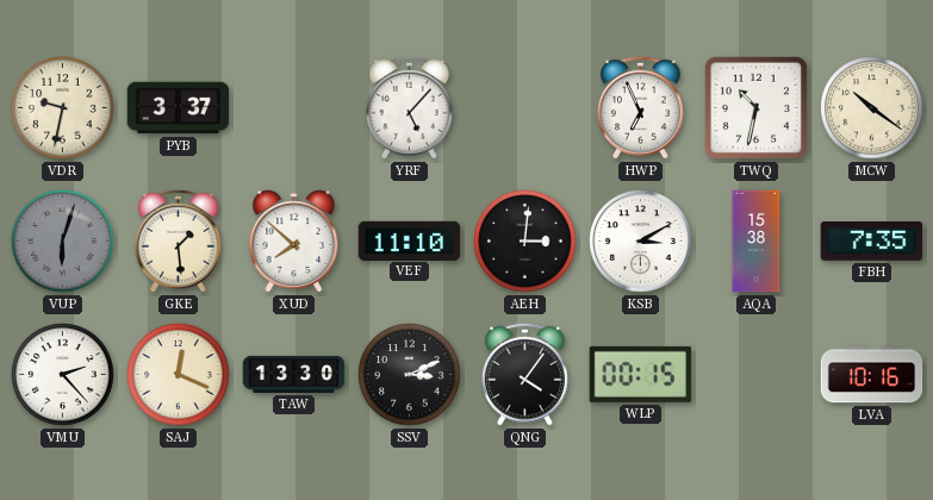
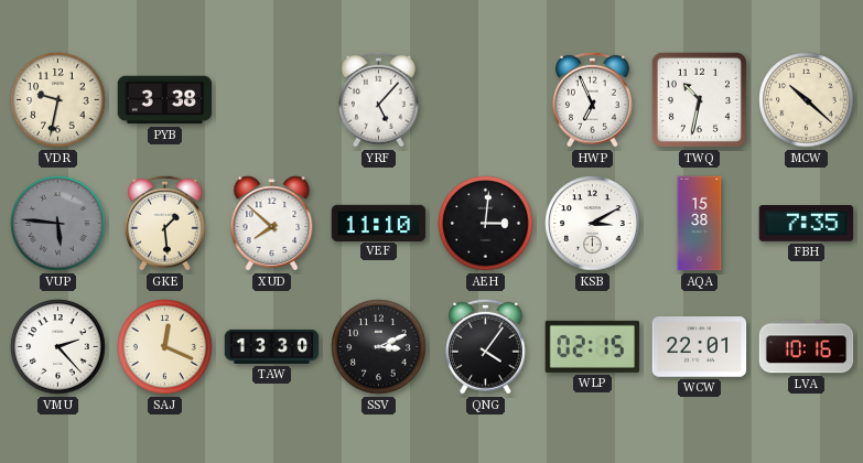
PYB: 3:37 -> 3:38 (165, 100)
MCW: 10:21 -> 10:22 (807, 100)
VUP: 6:03 -> 5:46 (58, 224)
WLP: 00:15 -> 02:15 (593, 346)
WCW: none -> 22:01 (700, 347)
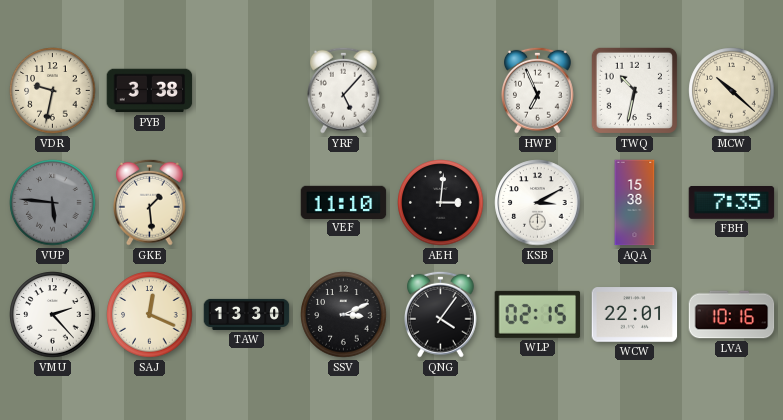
XUD: 7:52 -> none (272, 224)
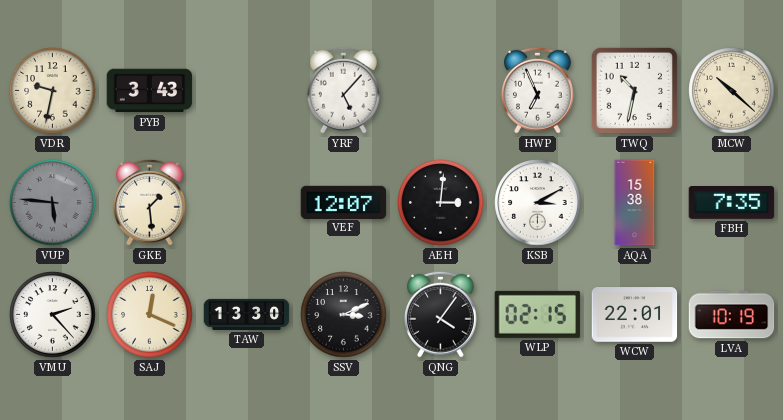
PYB: 3:38 -> 3:43 (150, 91)
VEF: 11:10 -> 12:07 (344, 202)
LVA: 10:16 -> 10:19 (732, 315)
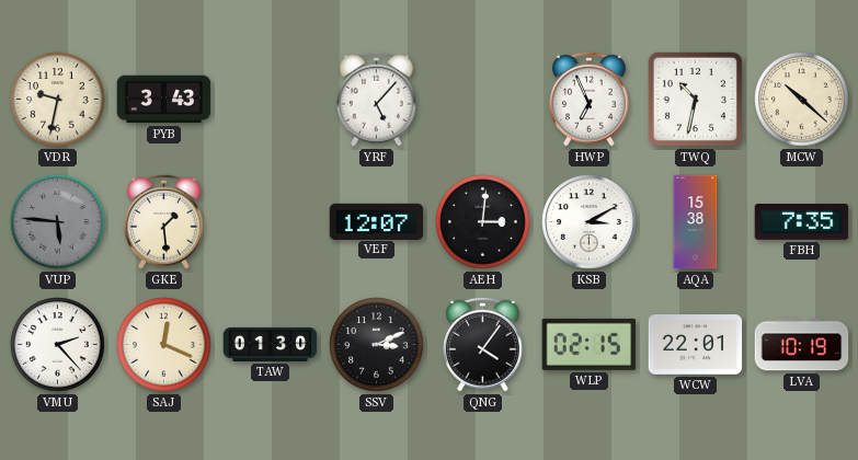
TAW: 13:30 -> 01:30 (271, 344)
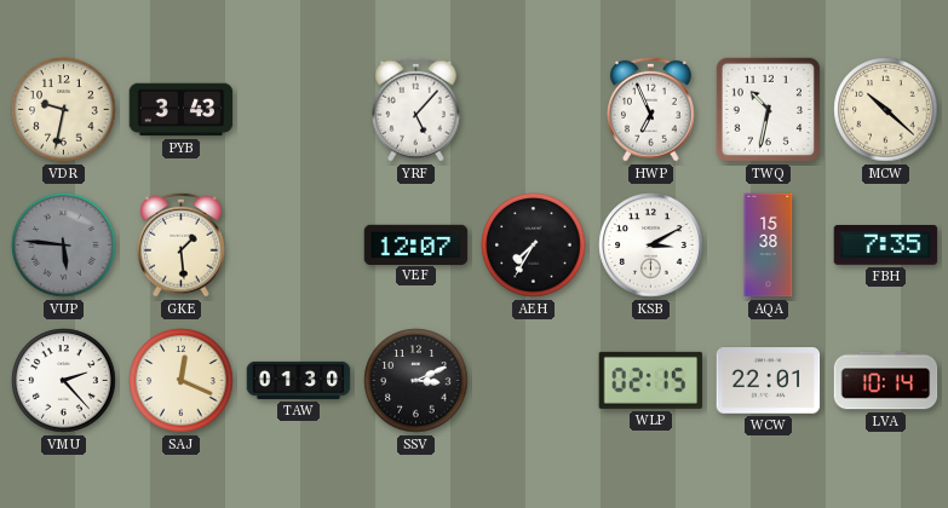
AEH: 3:01 -> 7:35 (534, 246)
QNG: 4:06 -> none (483, 344)
LVA: 10:19 -> 10:14 (886, 381)
